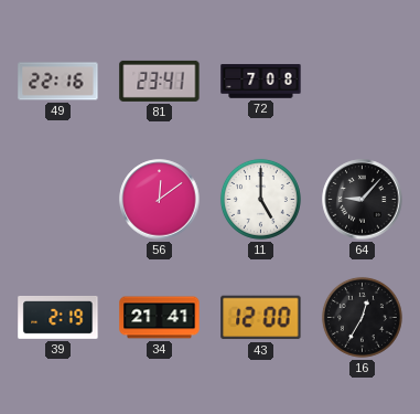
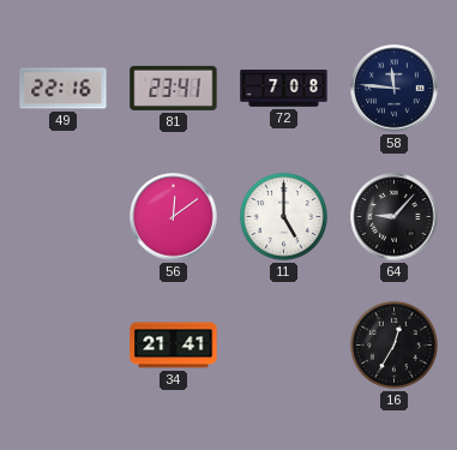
58: none -> 11:46 (395, 89)
39: 2:19 -> none (58, 317)
43: 12:00 -> none (261, 318)
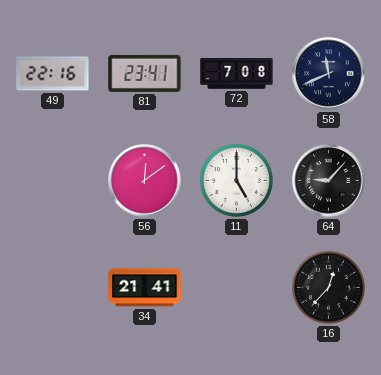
58: 11:46 -> 11:41 (329, 74)
16: 12:35 -> 12:37 (328, 287)
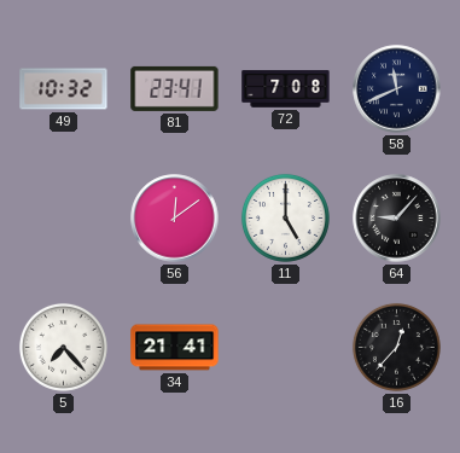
49: 22:16 -> 10:32 (64, 89)
5: none -> 7:23 (63, 347)
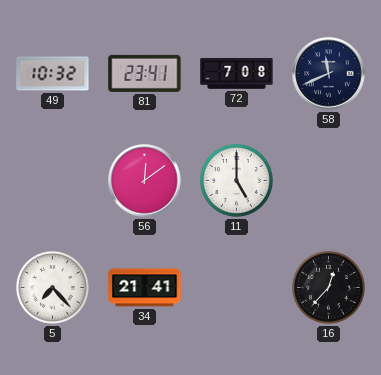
64: 9:07 -> none (397, 219)
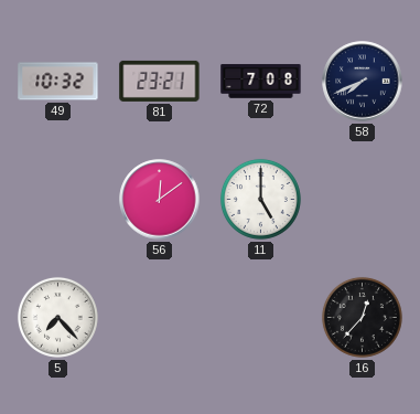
81: 23:41 -> 23:21 (160, 81)
58: 11:41 -> 7:41 (363, 82)
34: 21:41 -> none (145, 288)
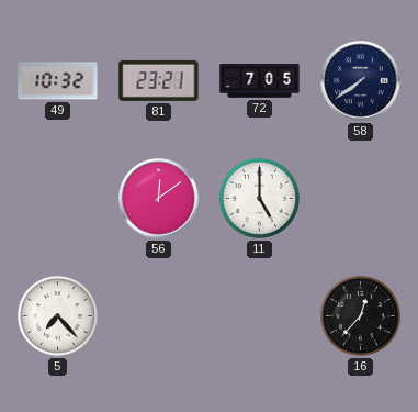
72: 7:08 -> 7:05 (260, 81)
58: 7:41 -> 7:39 (361, 81)
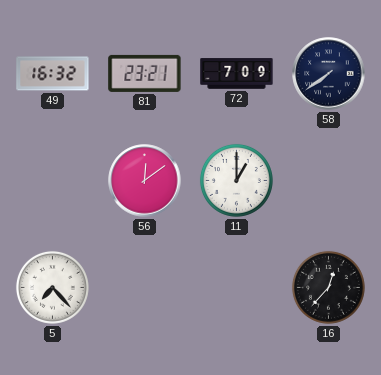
49: 10:32 -> 16:32 (53, 74)
72: 7:05 -> 7:09 (237, 74)
11: 5:00 -> 1:00 (236, 180)
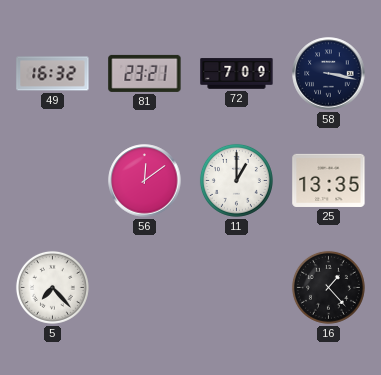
58: 7:39 -> 3:17 (329, 74)
25: none -> 13:35 (329, 180)
16: 12:37 -> 1:23 (328, 287)
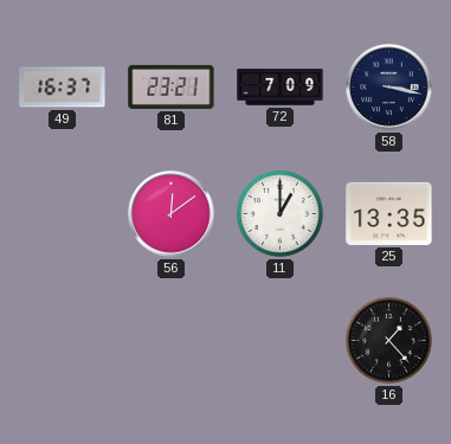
49: 16:32 -> 16:37 (63, 88)
5: 7:23 -> none (52, 287)
